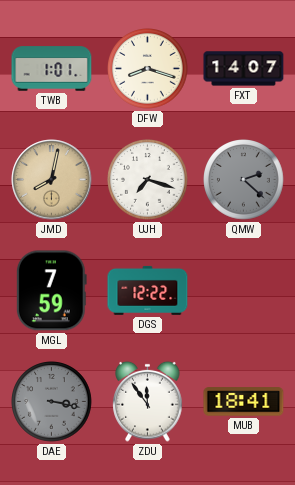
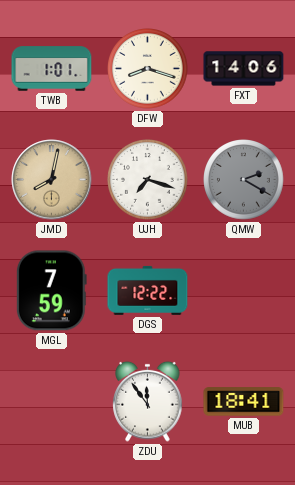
FXT: 14:07 -> 14:06 (244, 69)
QMW: 2:22 -> 2:20 (244, 180)
DAE: 3:17 -> none (52, 402)
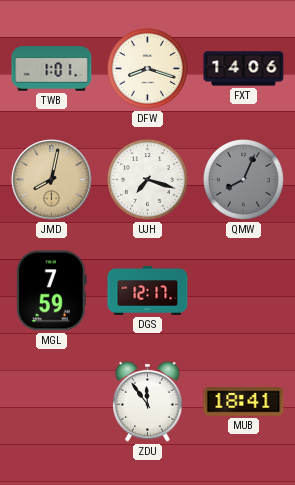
QMW: 2:20 -> 8:04 (244, 180)
DGS: 12:22 -> 12:17 (148, 290)
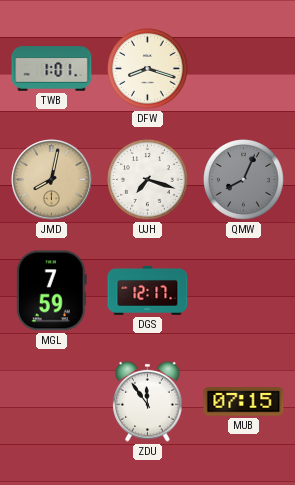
FXT: 14:06 -> none (244, 69)
MUB: 18:41 -> 07:15 (244, 402)
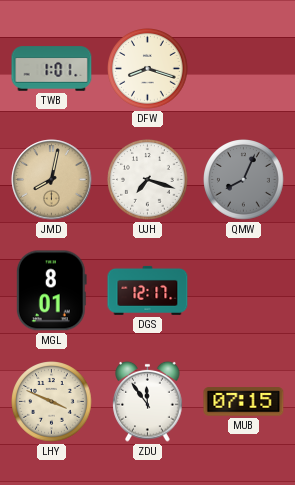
MGL: 7:59 -> 8:01 (51, 291)
LHY: none -> 3:49 (52, 402)
